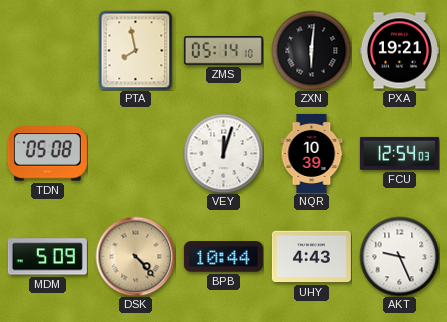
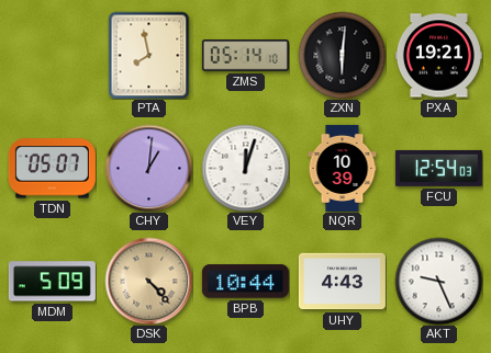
TDN: 05:08 -> 05:07 (52, 169)
CHY: none -> 1:01 (148, 168)
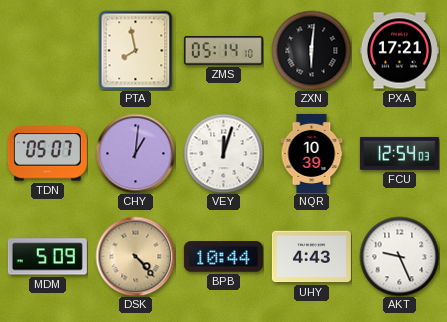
PXA: 19:21 -> 17:21 (399, 51)
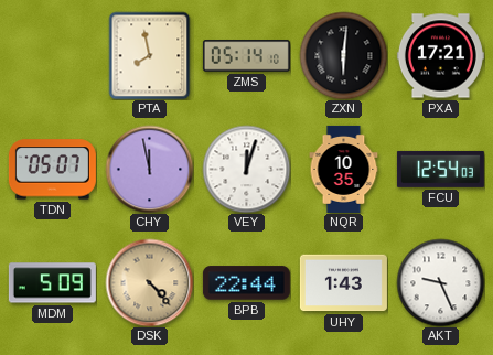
CHY: 1:01 -> 11:58 (149, 169)
NQR: 10:39 -> 10:35 (344, 169)
BPB: 10:44 -> 22:44 (246, 283)
UHY: 4:43 -> 1:43 (343, 283)
